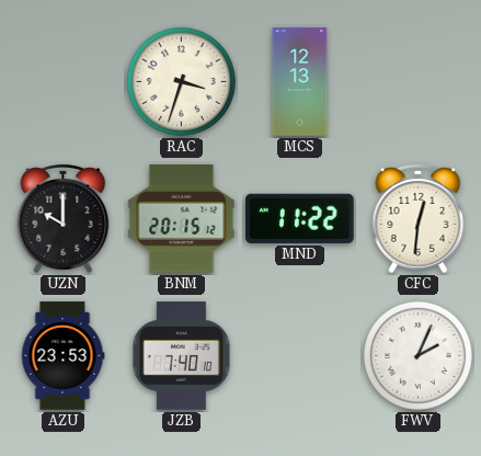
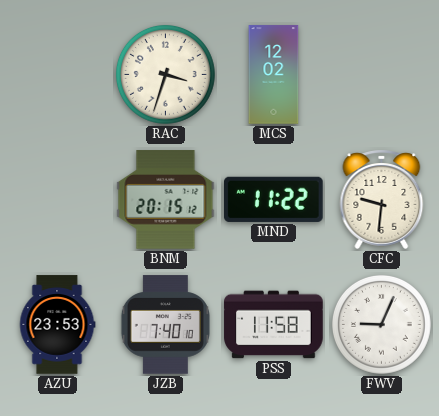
MCS: 12:13 -> 12:02 (274, 75)
UZN: 10:00 -> none (64, 218)
CFC: 12:31 -> 9:31 (382, 199)
PSS: none -> 11:58 (274, 325)
FWV: 2:04 -> 9:04 (381, 324)
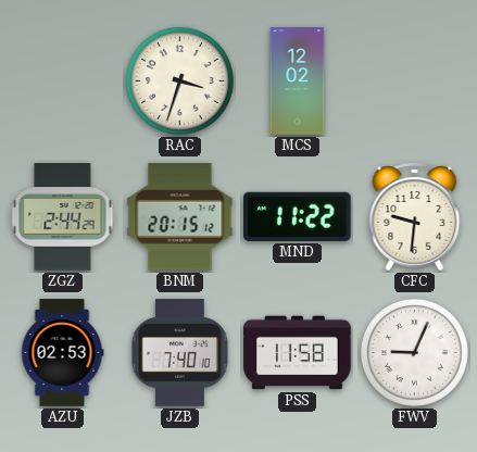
ZGZ: none -> 2:44 (63, 217)
AZU: 23:53 -> 02:53 (62, 353)
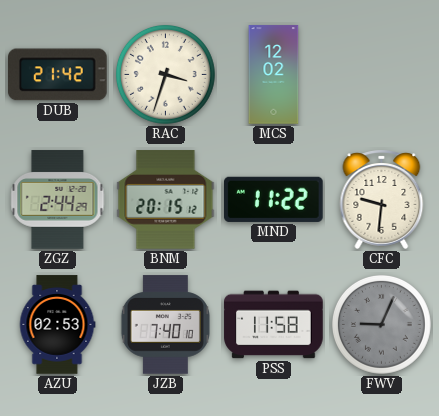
DUB: none -> 21:42 (58, 75)
FWV dial: white -> grey (381, 324)
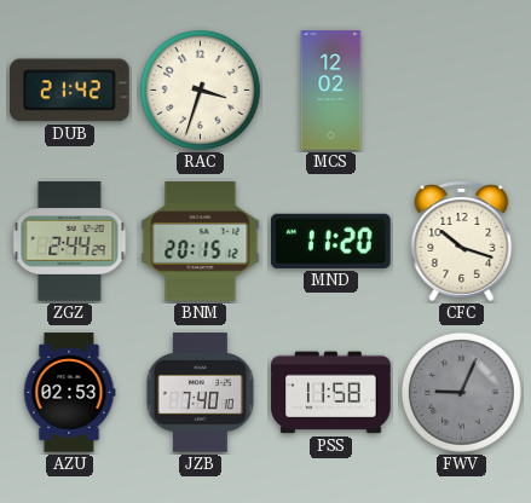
MND: 11:22 -> 11:20 (331, 241)
CFC: 9:31 -> 10:18 (462, 241)
